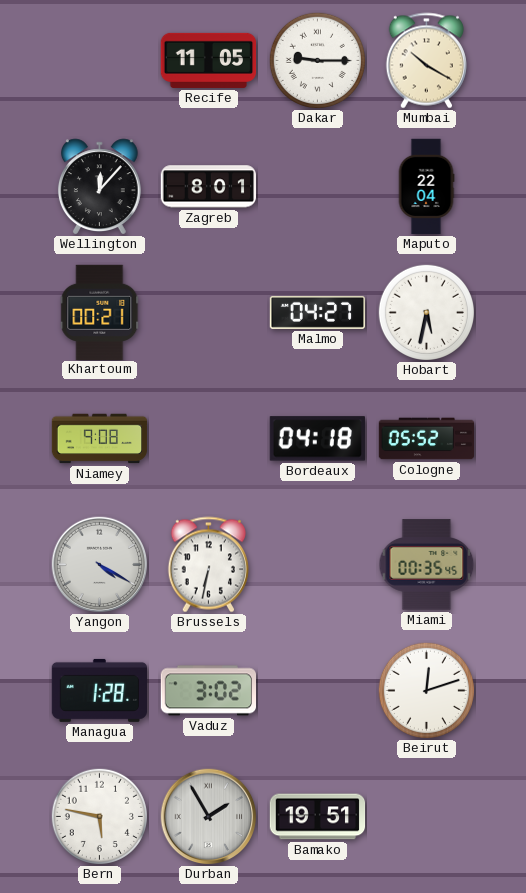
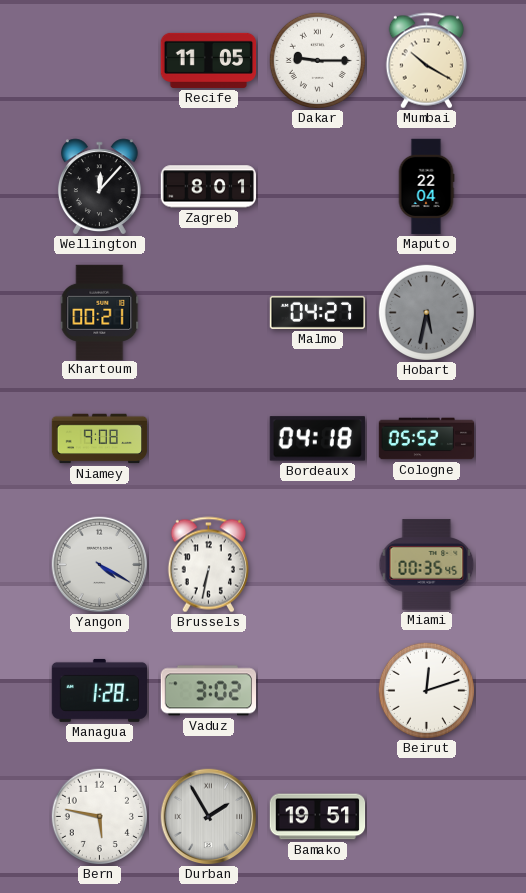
Hobart dial: white -> grey (426, 312)
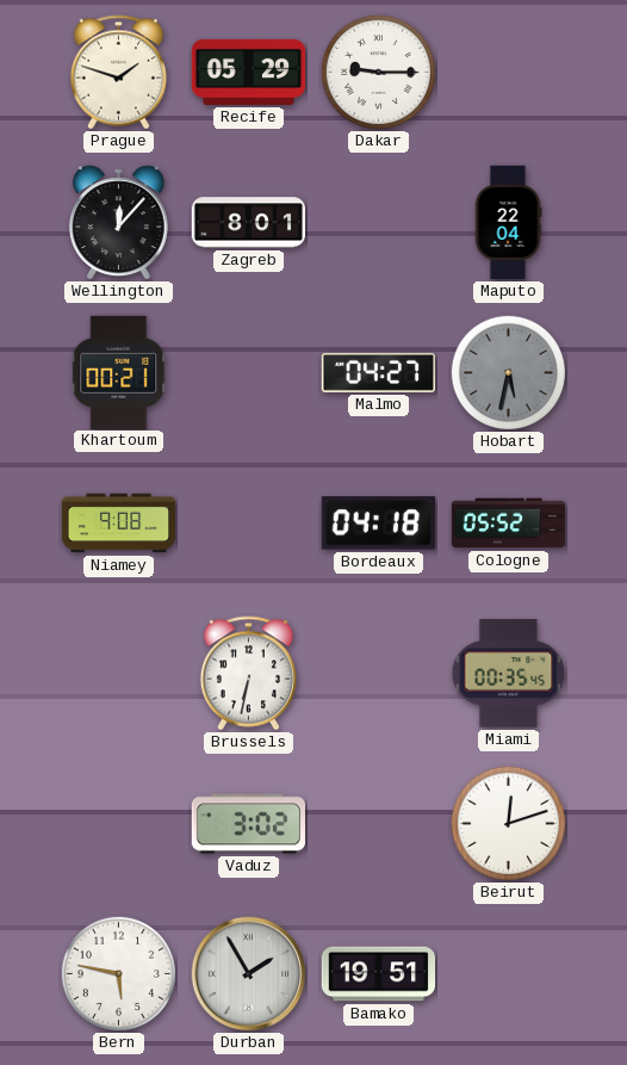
Prague: none -> 1:48 (118, 73)
Recife: 11:05 -> 05:29 (249, 72)
Mumbai: 10:20 -> none (426, 61)
Yangon: 4:20 -> none (100, 565)
Managua: 1:28 -> none (99, 690)
